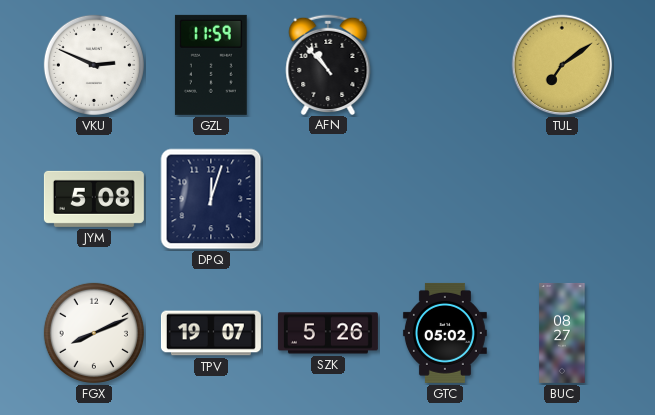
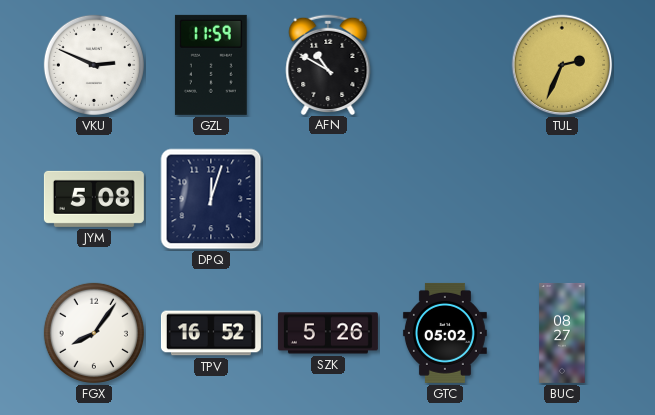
AFN: 10:53 -> 10:50 (328, 64)
TUL: 7:09 -> 2:34 (562, 65)
FGX: 8:11 -> 8:06 (94, 333)
TPV: 19:07 -> 16:52 (211, 333)
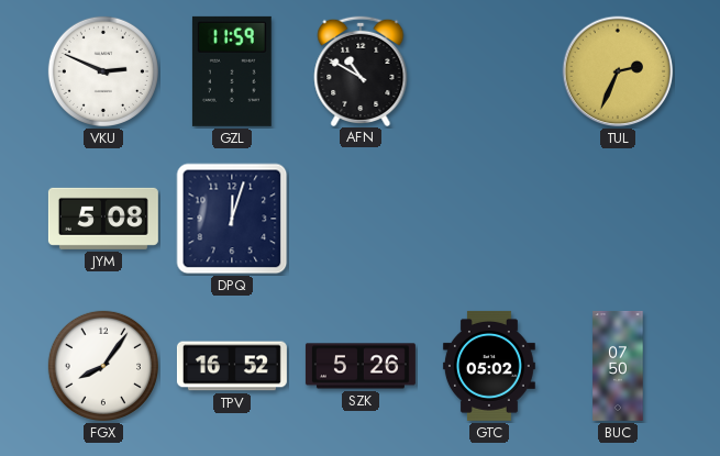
BUC: 08:27 -> 07:50 (618, 366)
